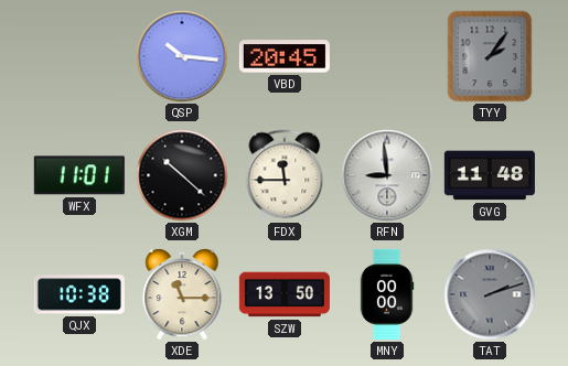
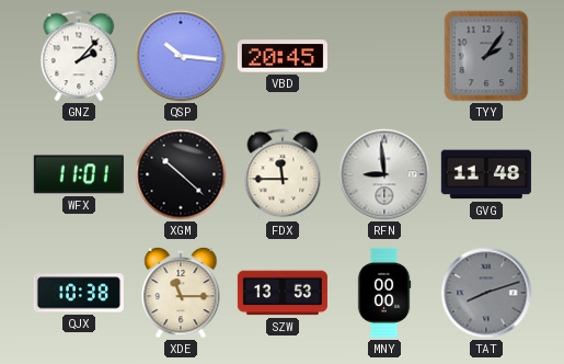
GNZ: none -> 2:07 (79, 56)
SZW: 13:50 -> 13:53 (283, 293)
TAT: 2:12 -> 8:12 (486, 293)
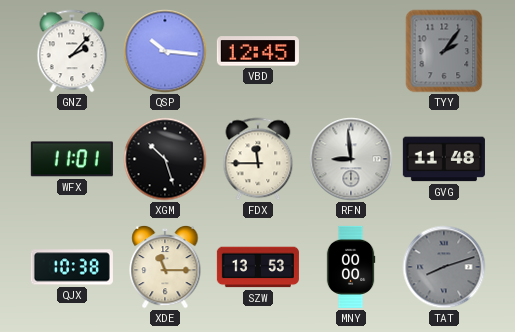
VBD: 20:45 -> 12:45 (258, 51)
XGM: 10:22 -> 10:27 (165, 159)
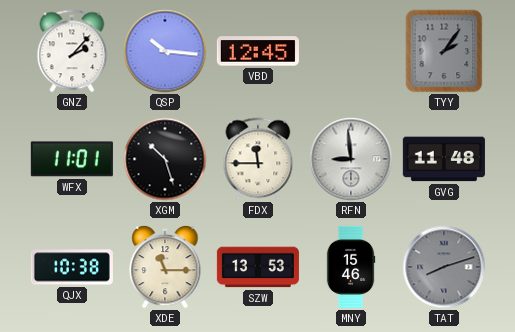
MNY: 00:00 -> 15:46 (351, 267)
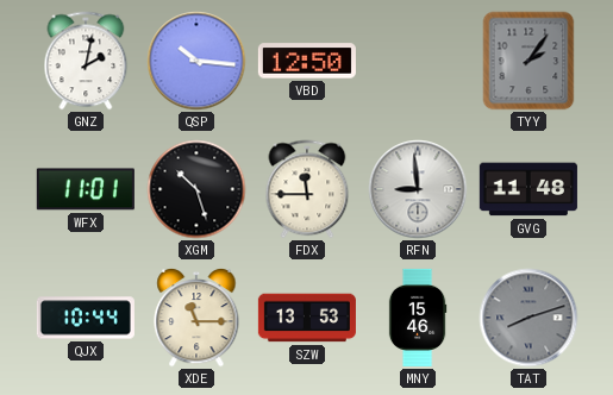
GNZ: 2:07 -> 2:02 (86, 61)
VBD: 12:45 -> 12:50 (307, 61)
QJX: 10:38 -> 10:44 (86, 318)
